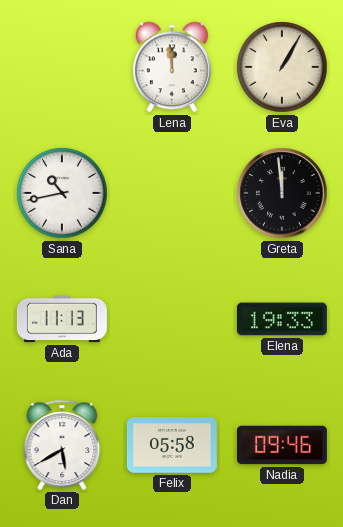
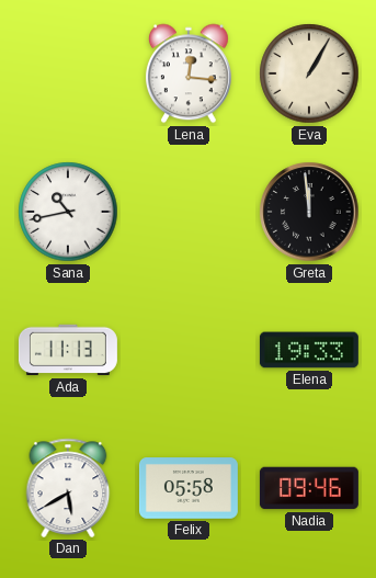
Lena: 11:59 -> 12:16 (189, 73)
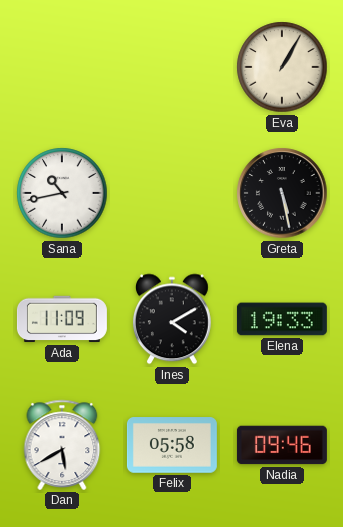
Lena: 12:16 -> none (189, 73)
Greta: 11:59 -> 5:28 (282, 193)
Ada: 11:13 -> 11:09 (62, 319)
Ines: none -> 4:10 (172, 319)
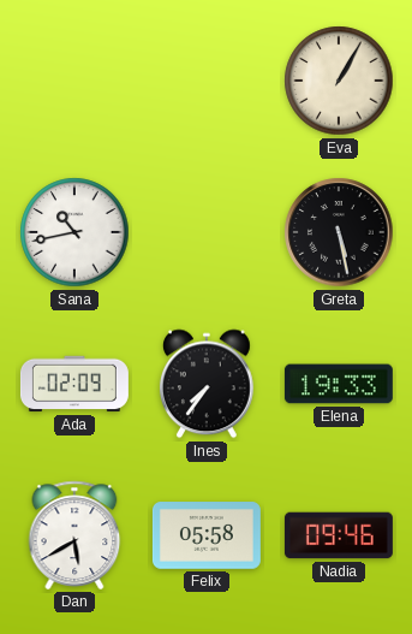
Ada: 11:09 -> 02:09 (74, 384)
Ines: 4:10 -> 7:36 (207, 384)
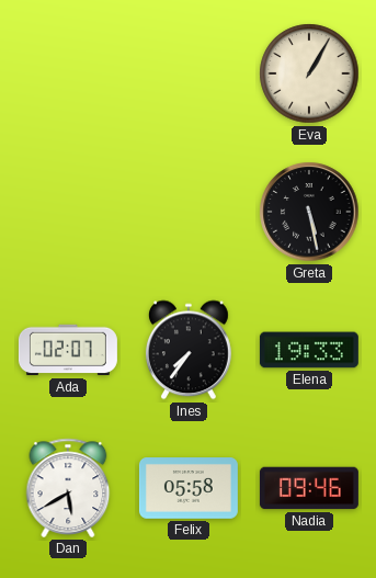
Sana: 10:43 -> none (74, 232)
Ada: 02:09 -> 02:07 (68, 350)
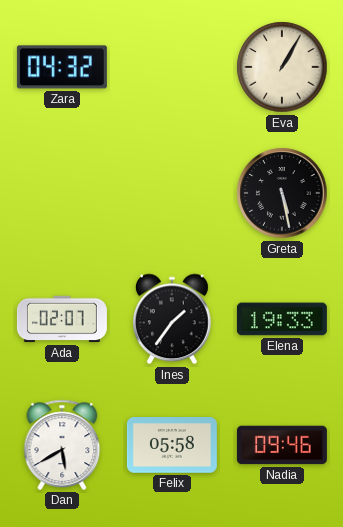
Zara: none -> 04:32 (62, 67)
Ines: 7:36 -> 1:36 (172, 319)
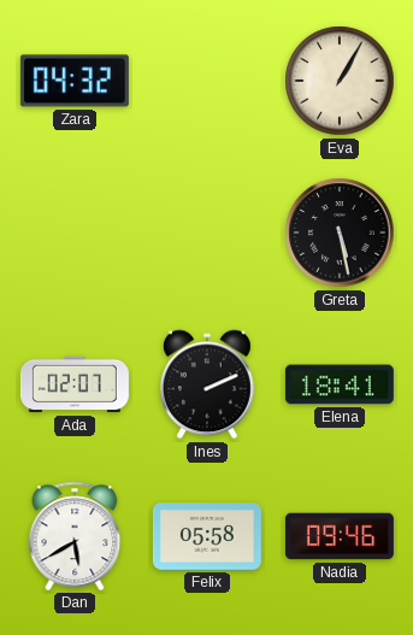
Ines: 1:36 -> 2:11 (207, 384)
Elena: 19:33 -> 18:41 (340, 384)
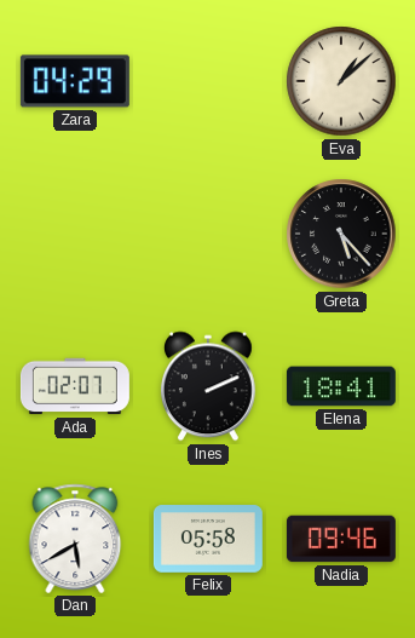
Zara: 04:32 -> 04:29 (75, 81)
Eva: 1:05 -> 1:08 (341, 81)
Greta: 5:28 -> 5:23 (341, 234)
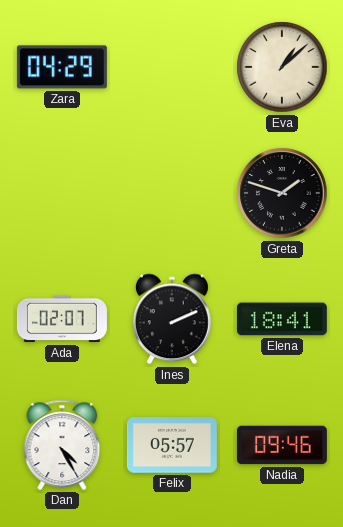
Greta: 5:23 -> 1:48 (282, 193)
Dan: 5:40 -> 4:25 (62, 445)
Felix: 05:58 -> 05:57 (172, 445)
